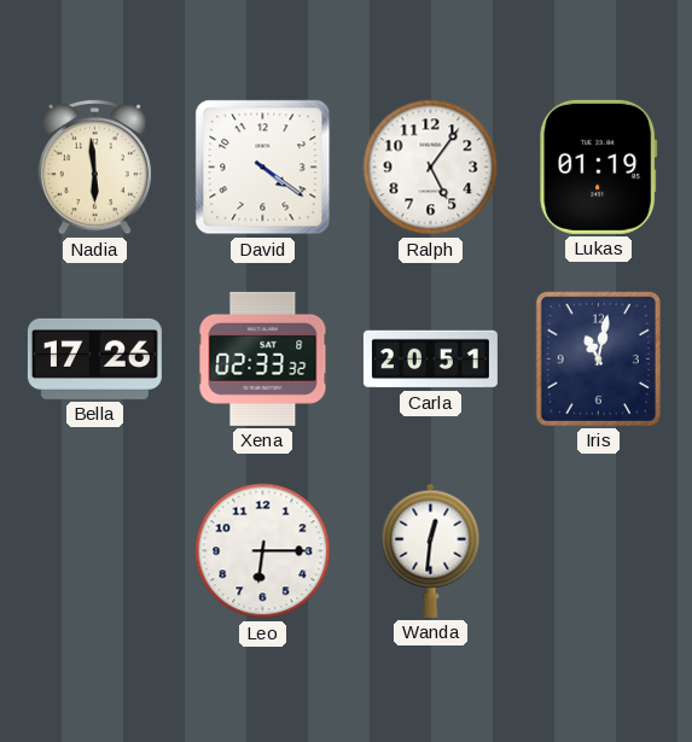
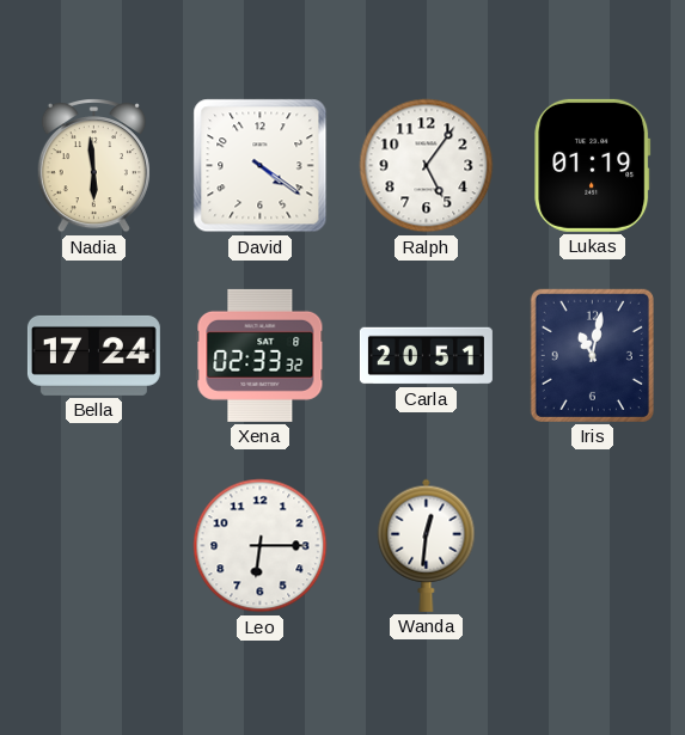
Bella: 17:26 -> 17:24 (93, 355)
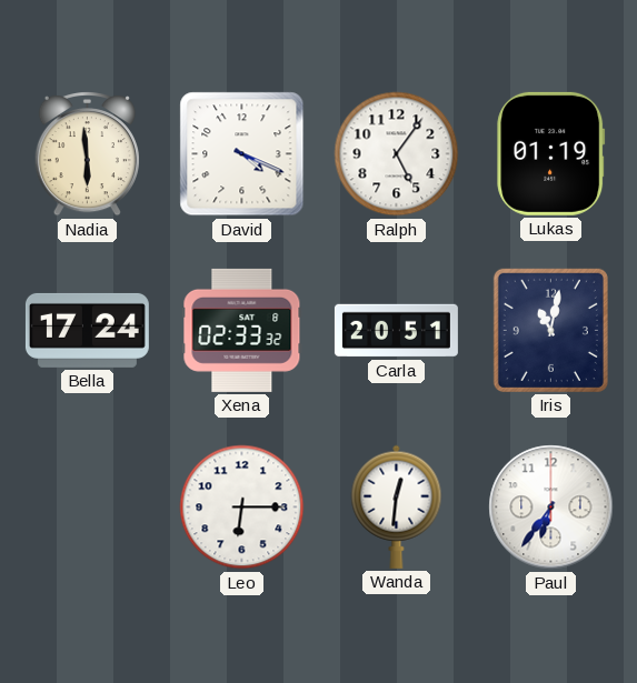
David: 4:21 -> 4:19 (242, 154)
Paul: none -> 6:36 (551, 508)
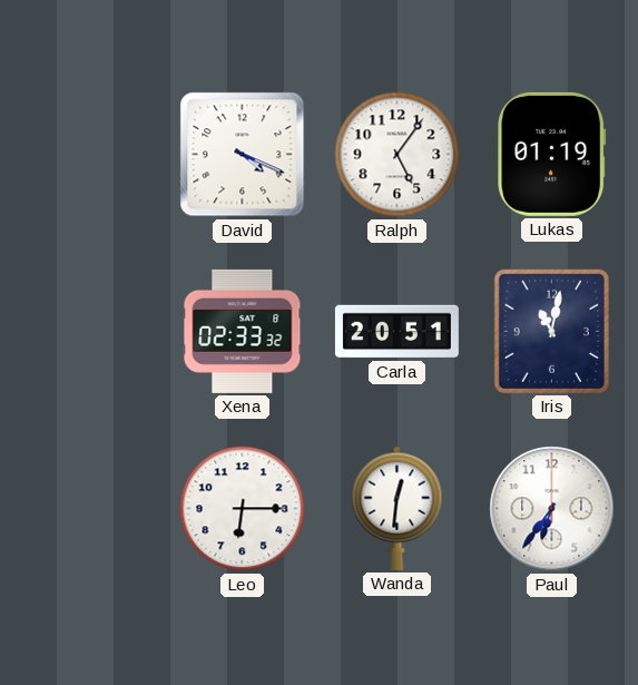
Nadia: 5:59 -> none (87, 154)
Bella: 17:24 -> none (87, 330)
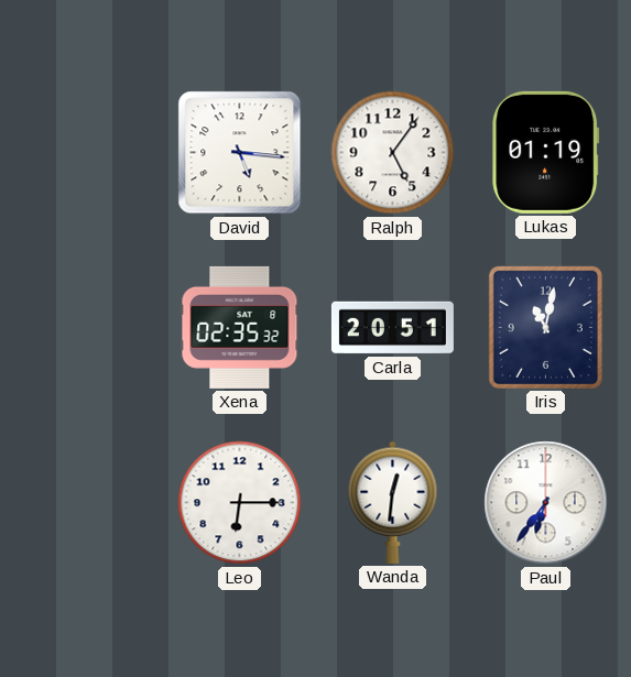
David: 4:19 -> 5:16 (240, 153)
Xena: 02:33 -> 02:35 (240, 327)
